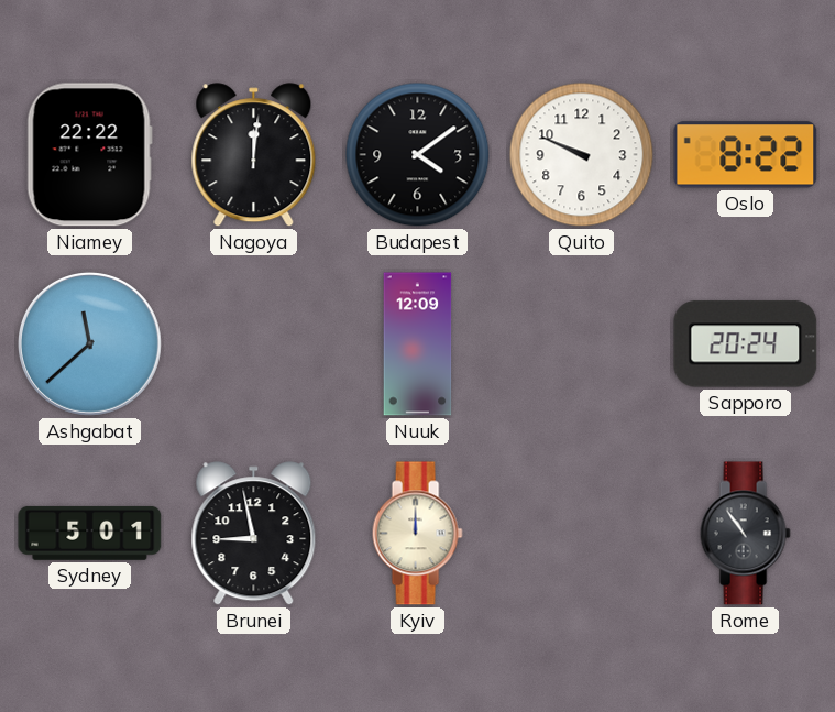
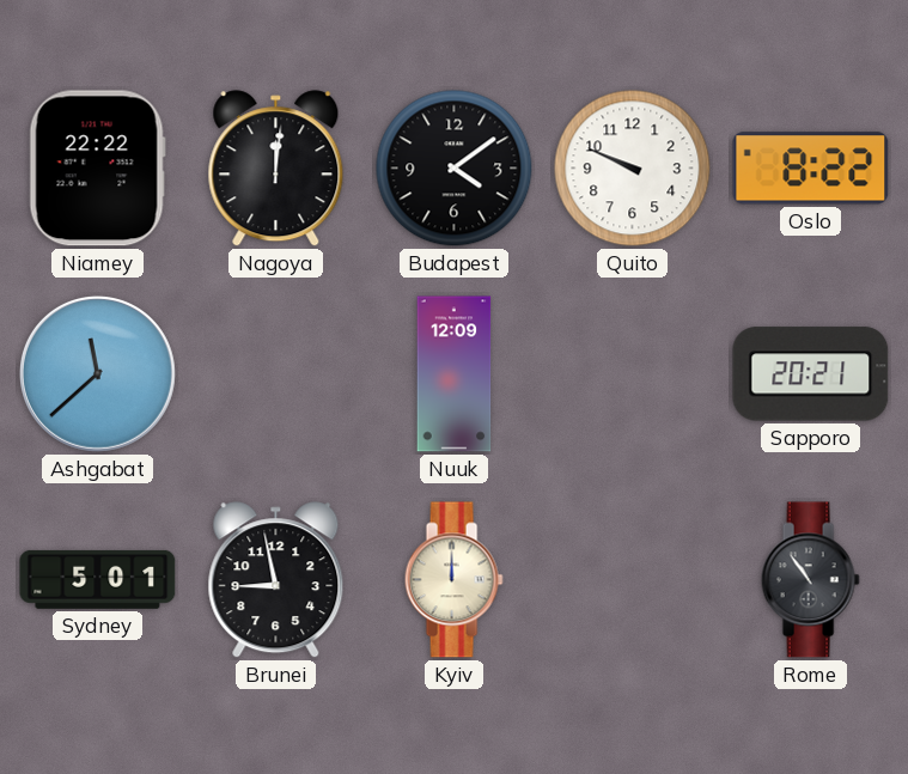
Sapporo: 20:24 -> 20:21 (811, 374)
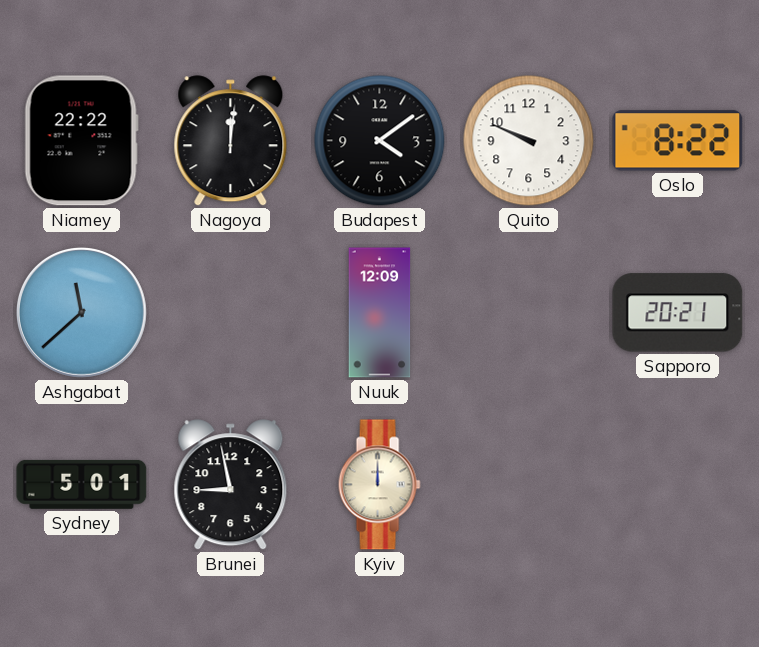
Rome: 10:54 -> none (810, 580)
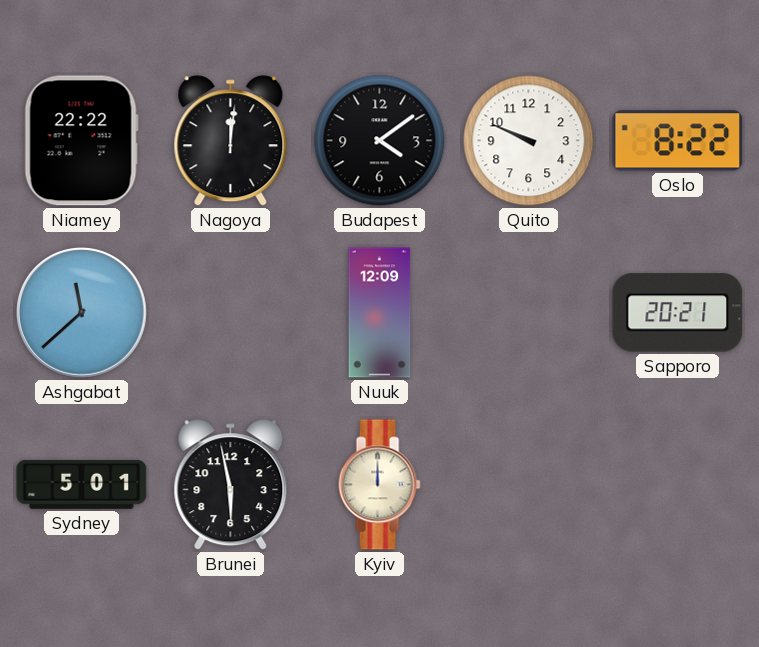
Brunei: 8:58 -> 5:58 (231, 485)
